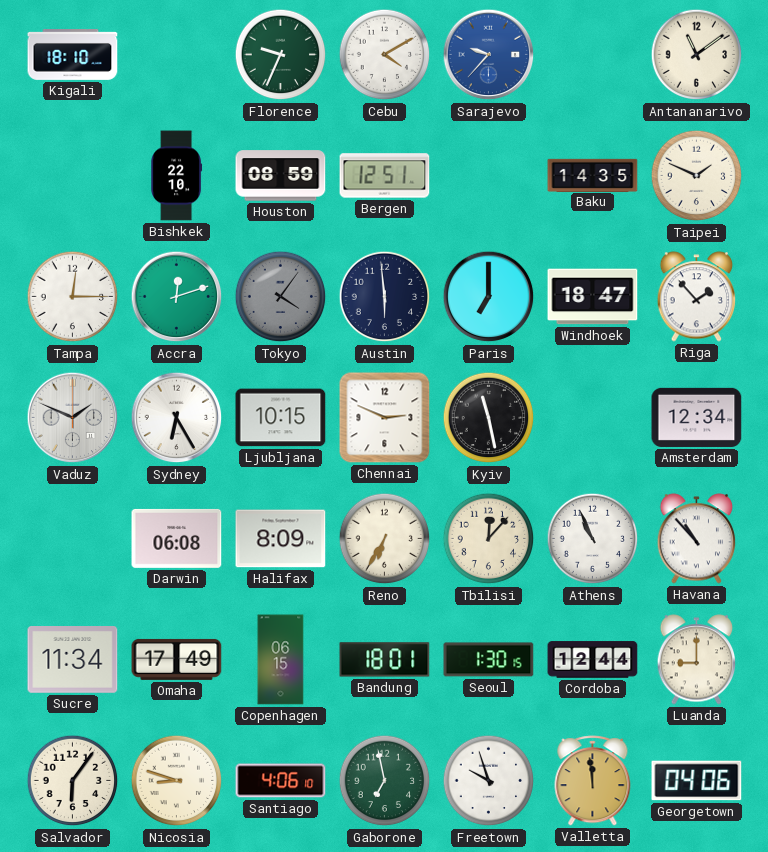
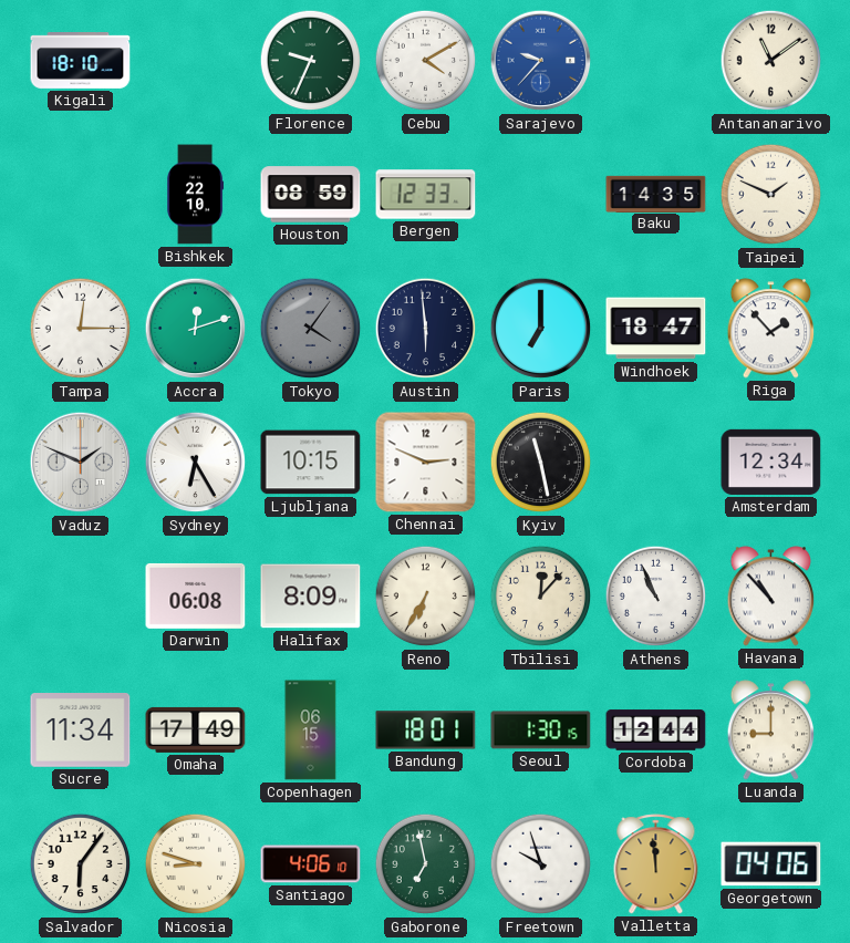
Bergen: 12:51 -> 12:33 (426, 195)
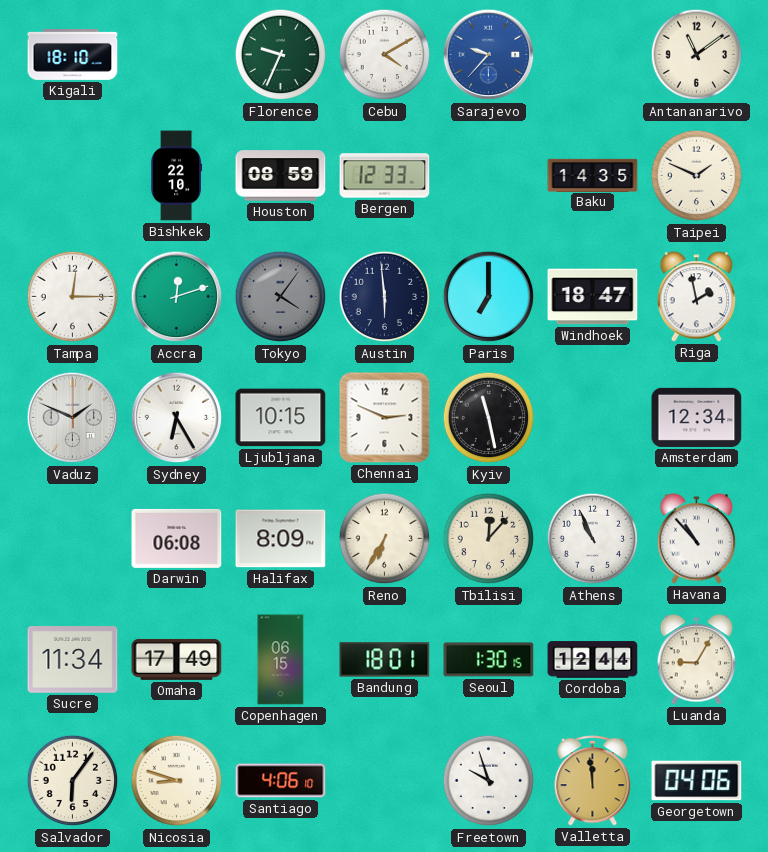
Riga: 1:53 -> 1:58 (697, 297)
Luanda: 9:00 -> 9:05 (697, 660)
Gaborone: 6:58 -> none (426, 864)
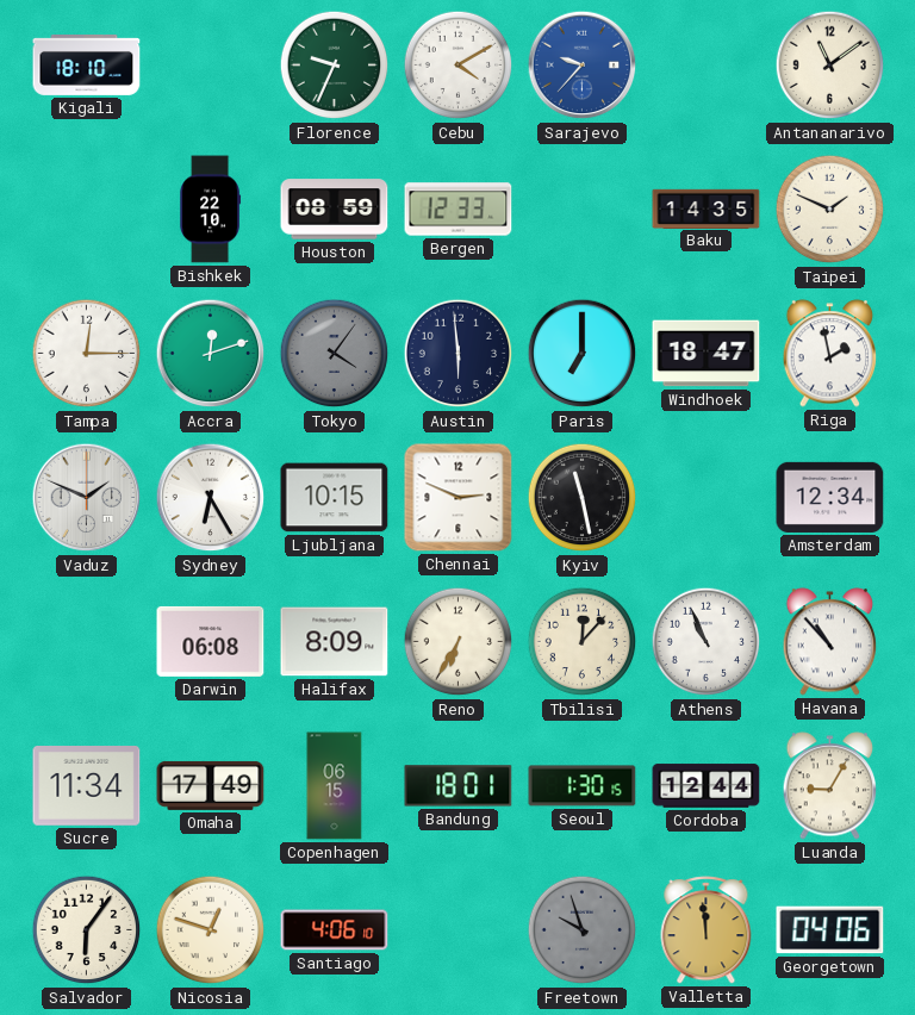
Nicosia: 8:48 -> 12:48 (211, 930)
Freetown dial: white -> grey (583, 930)
